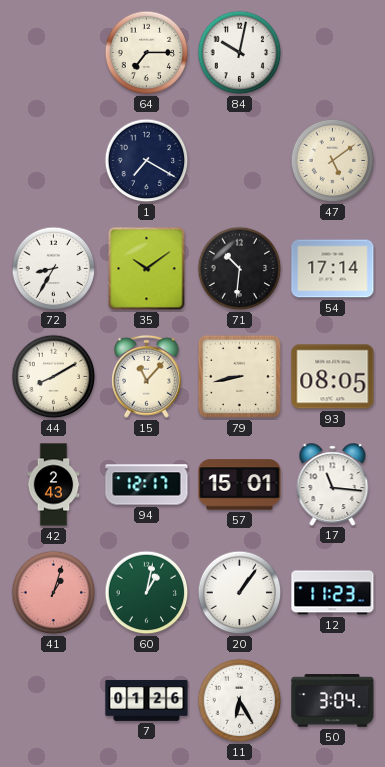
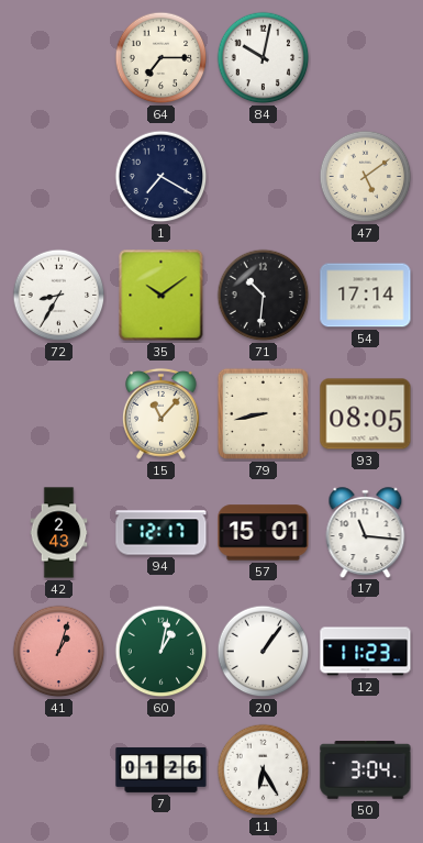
44: 8:10 -> none (54, 377)
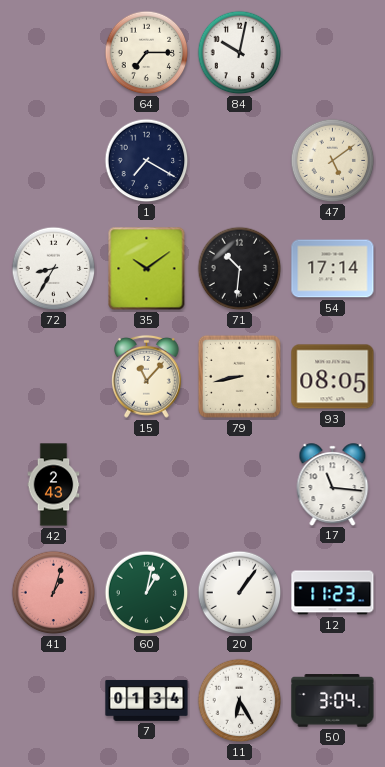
94: 12:17 -> none (162, 533)
57: 15:01 -> none (264, 533)
7: 01:26 -> 01:34 (147, 701)
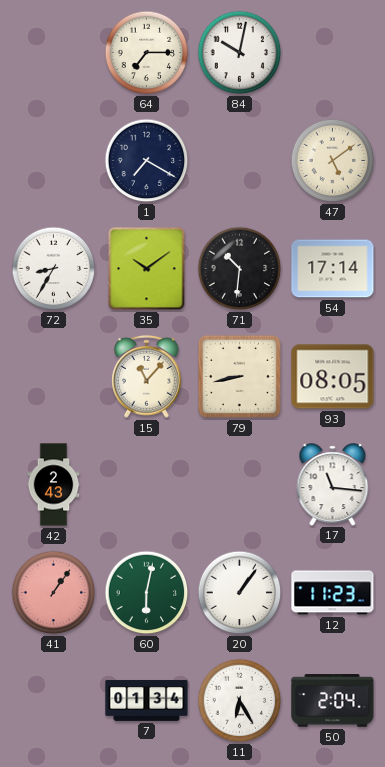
41: 1:03 -> 1:06 (54, 593)
60: 1:02 -> 6:02 (147, 593)
50: 3:04 -> 2:04 (333, 701)
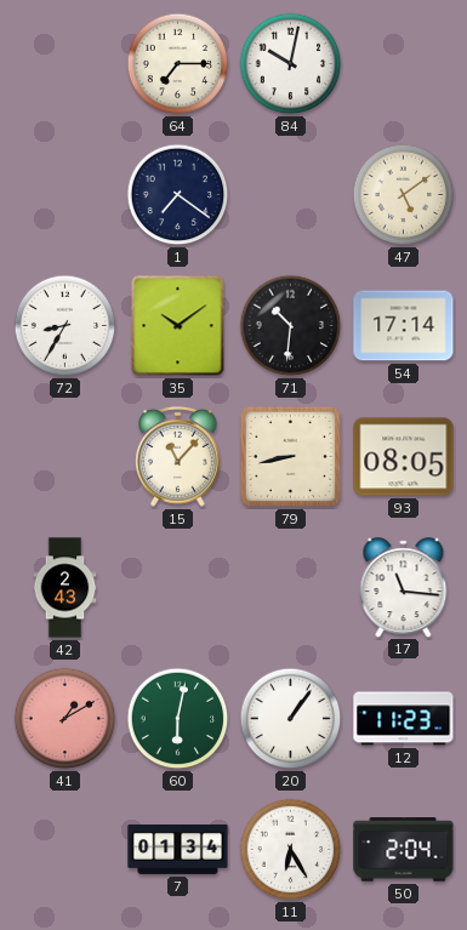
1: 7:20 -> 7:21 (178, 195)
41: 1:06 -> 1:10 (66, 719)
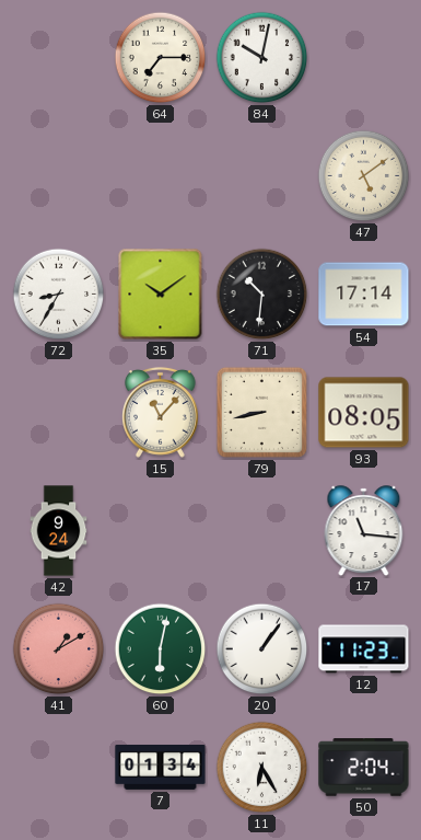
1: 7:21 -> none (178, 195)
42: 2:43 -> 9:24 (59, 531)
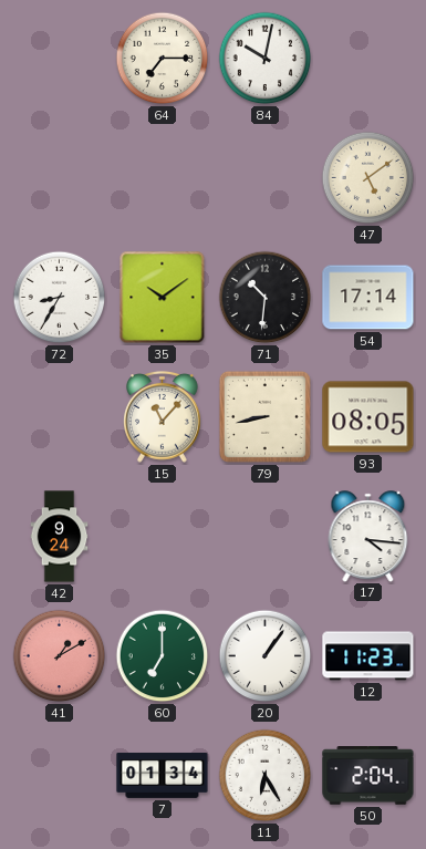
17: 11:16 -> 4:16 (368, 536)
60: 6:02 -> 7:00 (163, 656)
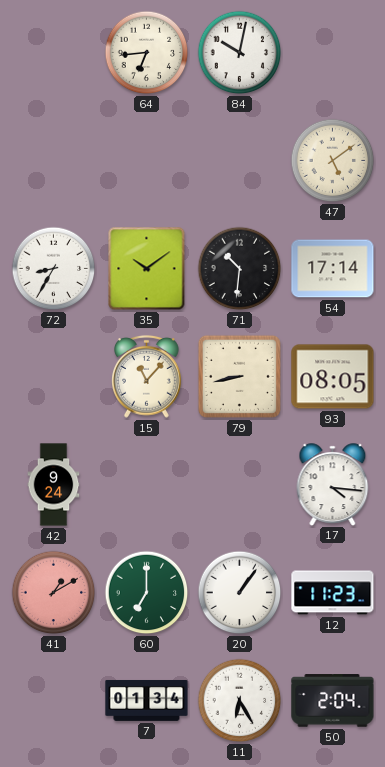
64: 7:15 -> 6:44 (147, 53)
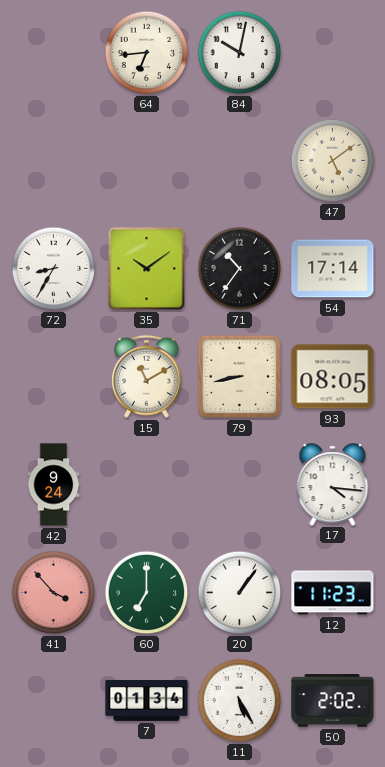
71: 10:31 -> 10:36 (240, 269)
15: 11:07 -> 11:10 (147, 376)
41: 1:10 -> 3:53 (54, 593)
11: 6:25 -> 5:25 (240, 701)
50: 2:04 -> 2:02 (333, 701)
